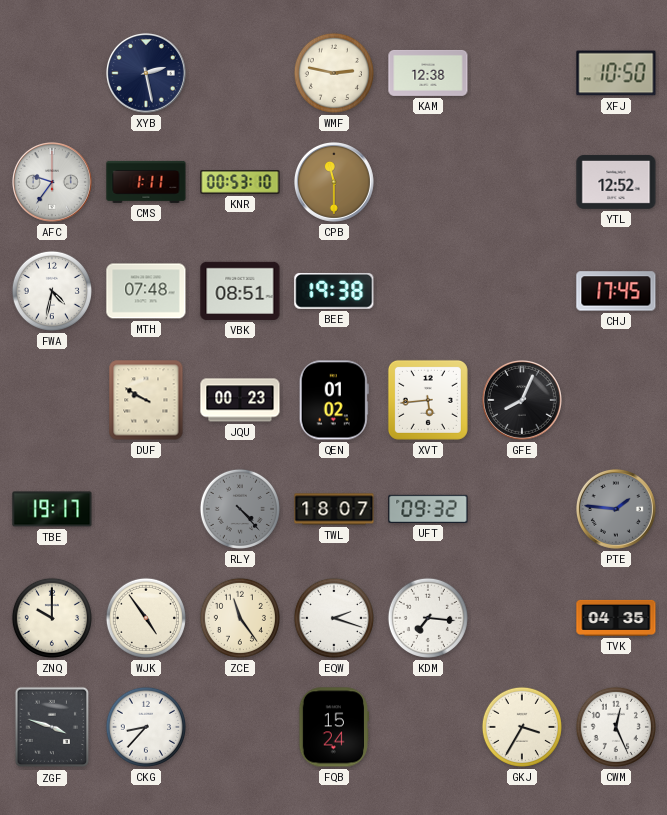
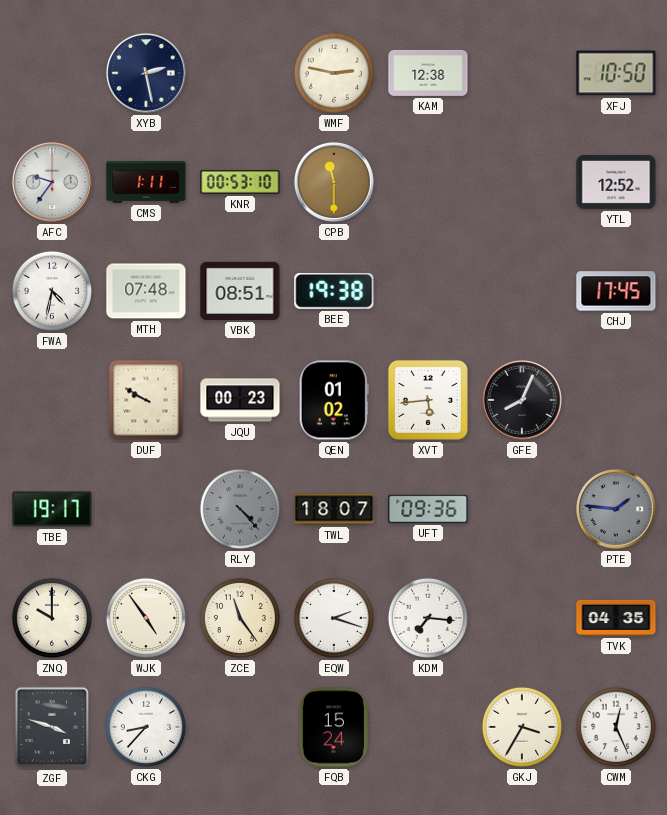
UFT: 09:32 -> 09:36 (428, 509)
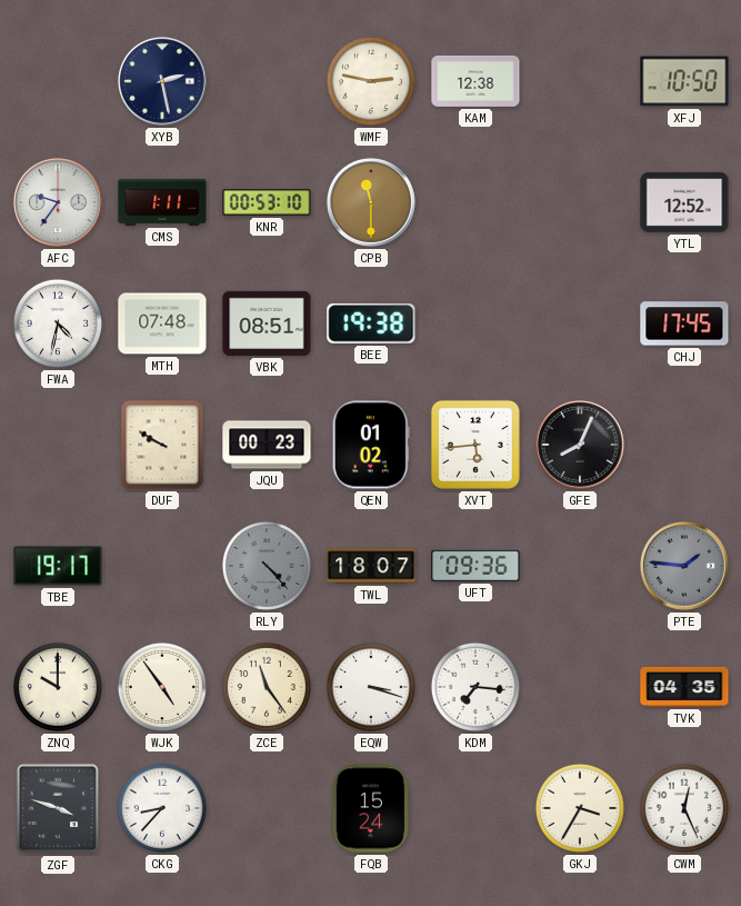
EQW: 2:18 -> 3:18 (371, 687)
